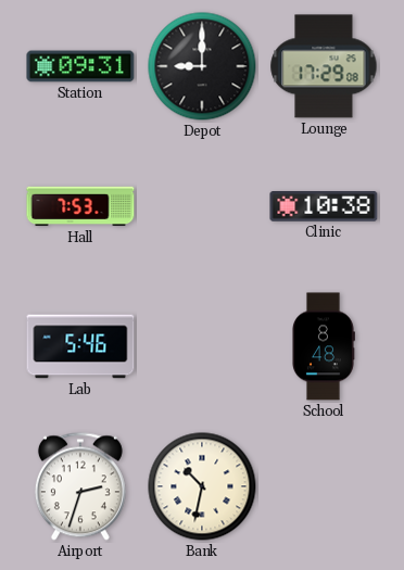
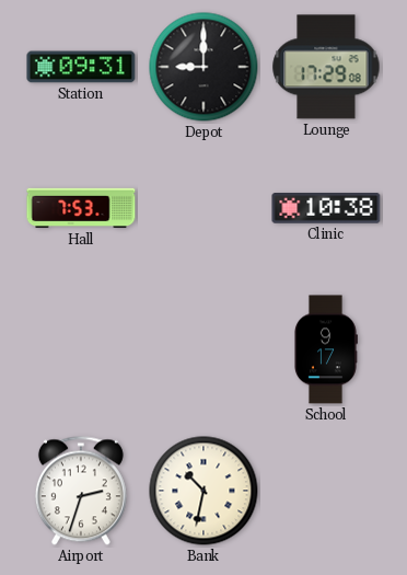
Lab: 5:46 -> none (80, 346)
School: 8:48 -> 9:17 (326, 349)
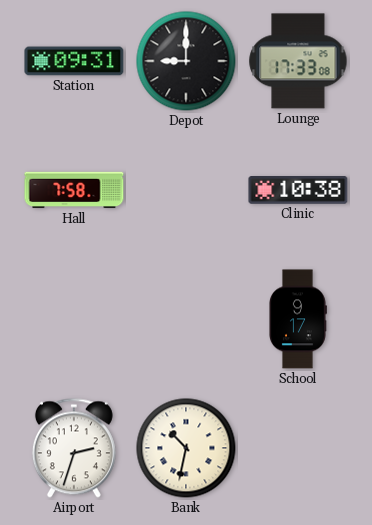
Lounge: 17:29 -> 17:33 (298, 61)
Hall: 7:53 -> 7:58 (74, 190)
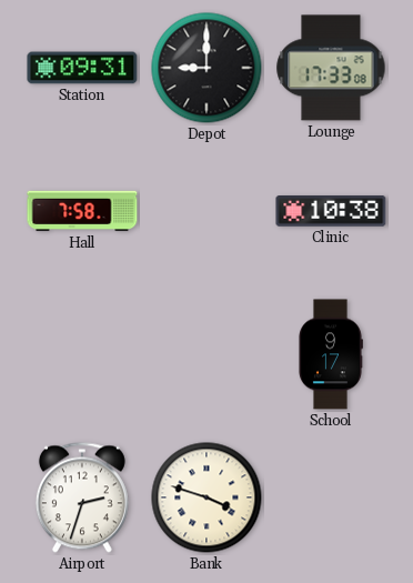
Bank: 10:32 -> 3:48 (206, 497)
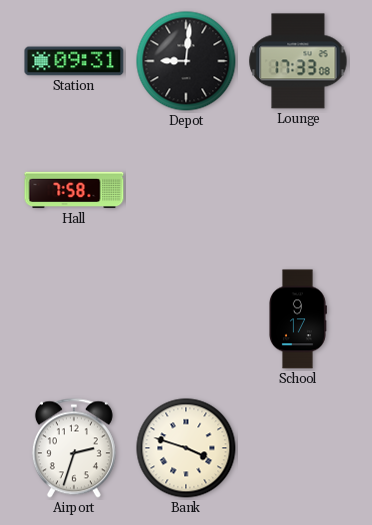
Depot: 9:00 -> 9:01 (186, 61)
Clinic: 10:38 -> none (331, 212)
